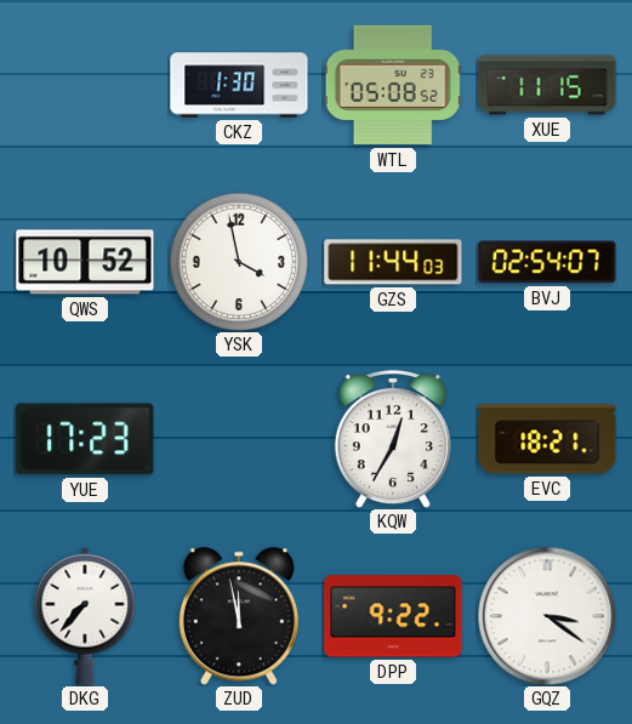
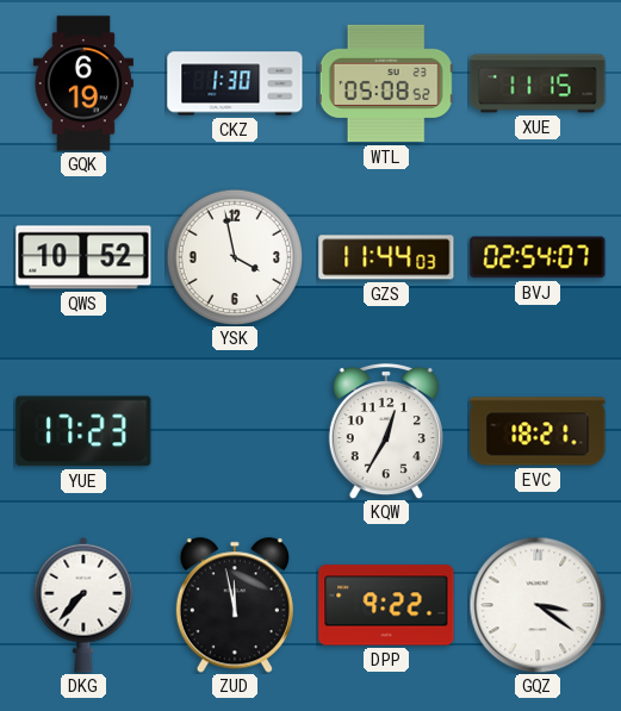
GQK: none -> 6:19 (83, 83)
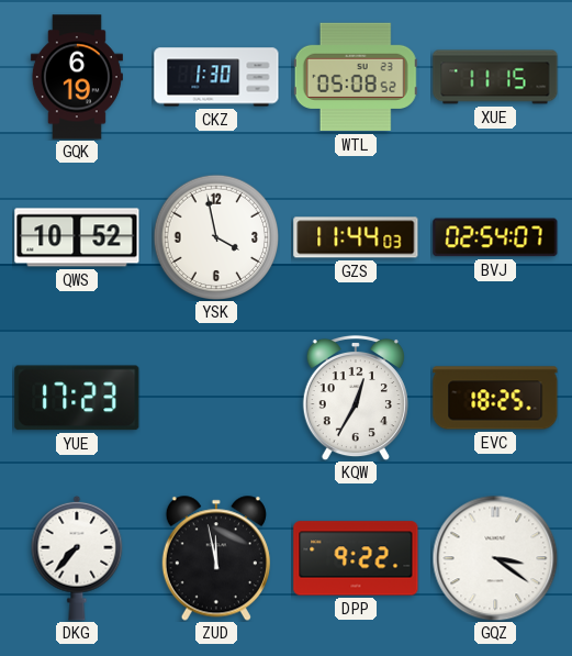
EVC: 18:21 -> 18:25 (495, 398)
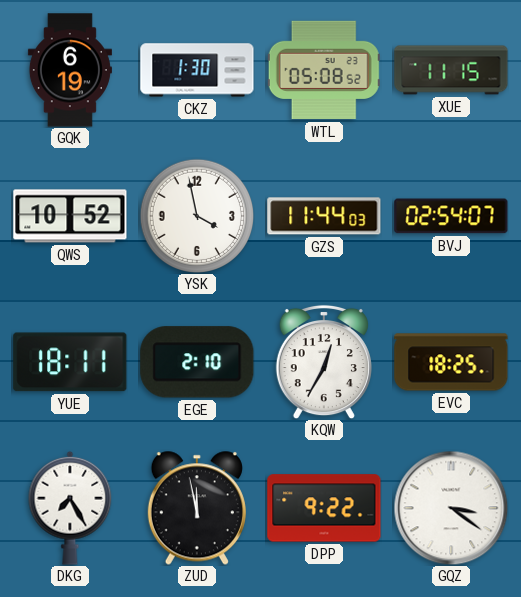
YUE: 17:23 -> 18:11 (70, 362)
EGE: none -> 2:10 (197, 362)
DKG: 7:37 -> 7:25 (70, 508)
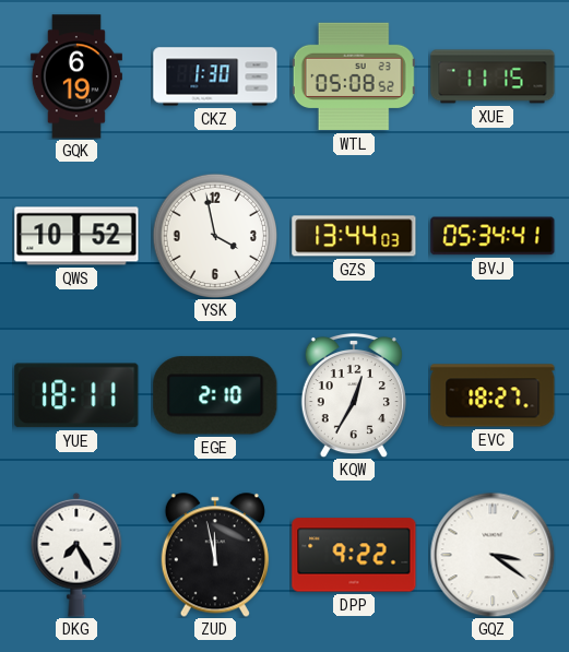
GZS: 11:44 -> 13:44 (354, 236)
BVJ: 02:54 -> 05:34 (493, 236)
EVC: 18:25 -> 18:27 (493, 395)
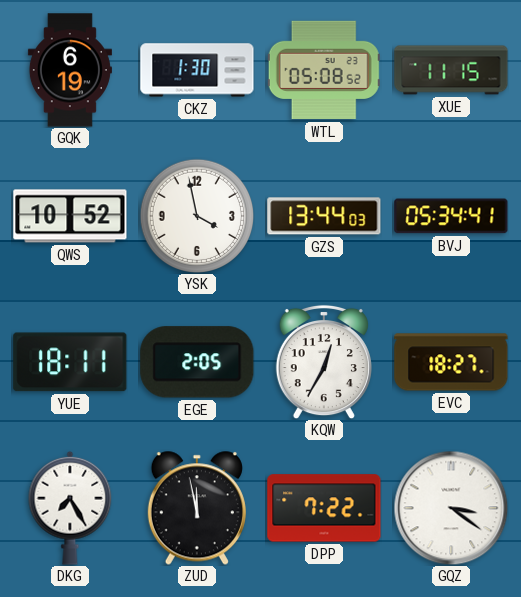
EGE: 2:10 -> 2:05 (197, 362)
DPP: 9:22 -> 7:22 (324, 508)
